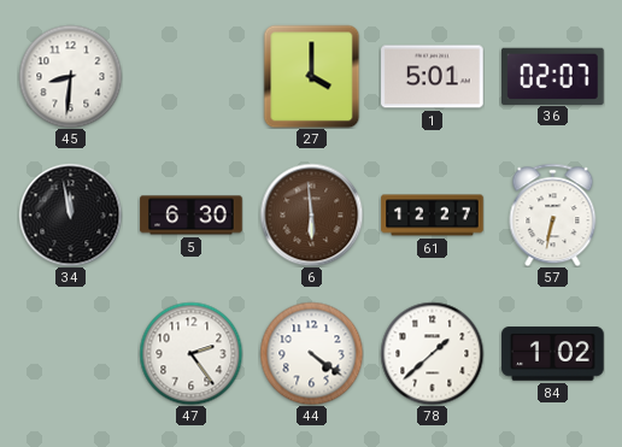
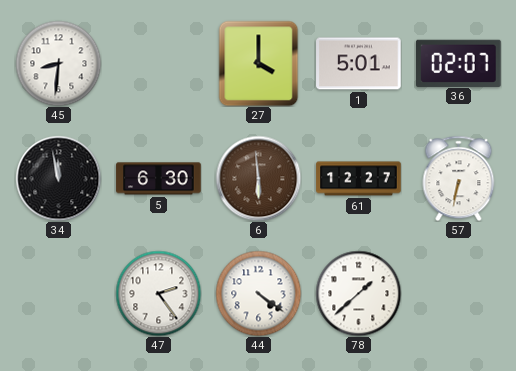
84: 1:02 -> none (553, 354)
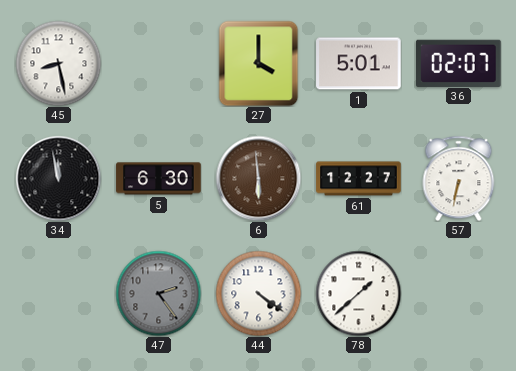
45: 8:31 -> 8:28 (58, 63)
47 dial: white -> grey (158, 293)
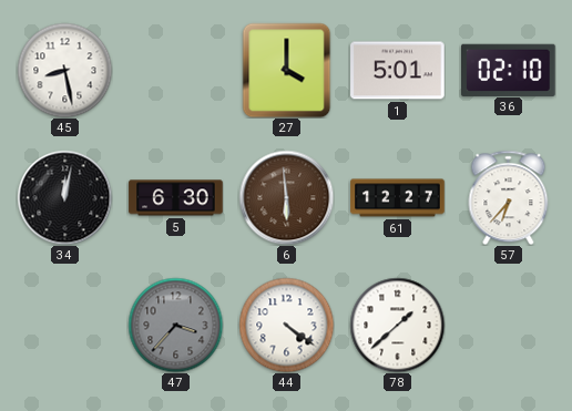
36: 02:07 -> 02:10 (509, 70)
34: 11:58 -> 12:02 (64, 197)
57: 6:32 -> 6:37 (509, 197)
47: 2:24 -> 3:37 (175, 325)
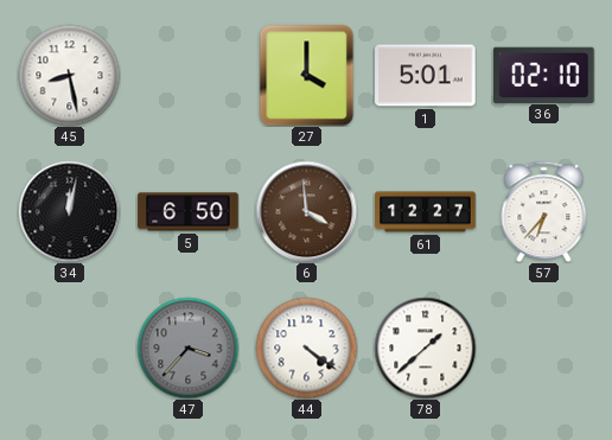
5: 6:30 -> 6:50 (189, 212)
6: 5:59 -> 3:59 (306, 211)
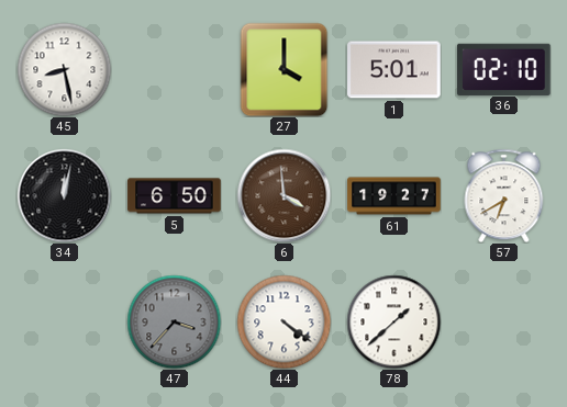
61: 12:27 -> 19:27 (394, 196)
57: 6:37 -> 6:40 (504, 195)
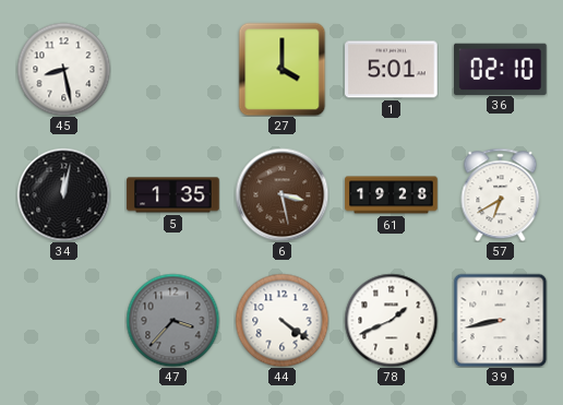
5: 6:50 -> 1:35 (173, 195)
6: 3:59 -> 3:28 (281, 194)
61: 19:27 -> 19:28 (392, 195)
78: 1:38 -> 1:41 (391, 320)
39: none -> 8:43 (500, 320)
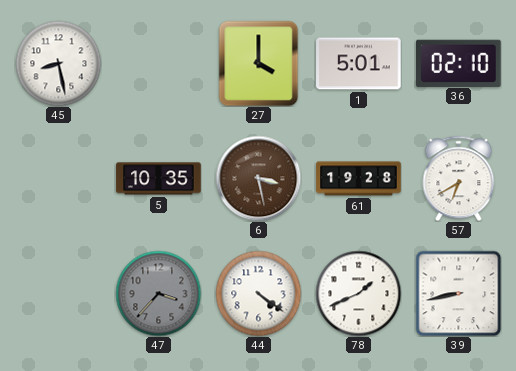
34: 12:02 -> none (63, 194)
5: 1:35 -> 10:35 (159, 179)
